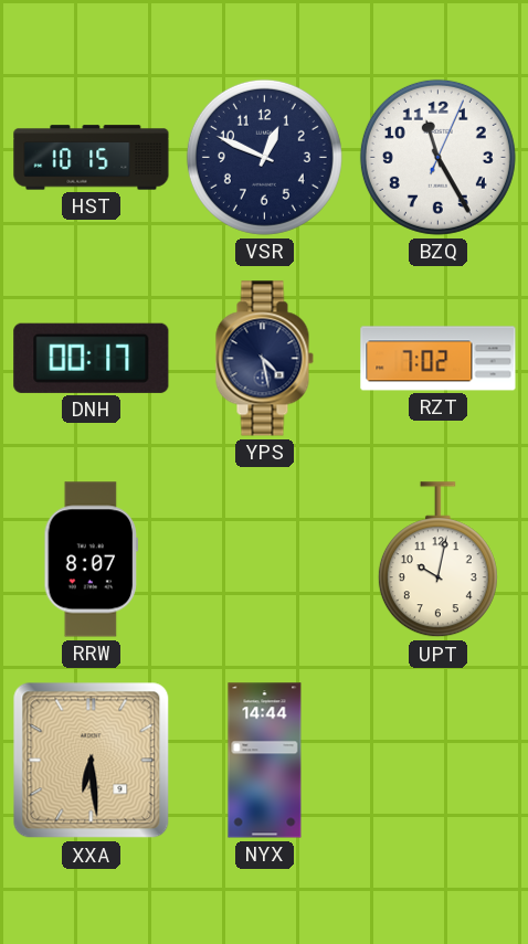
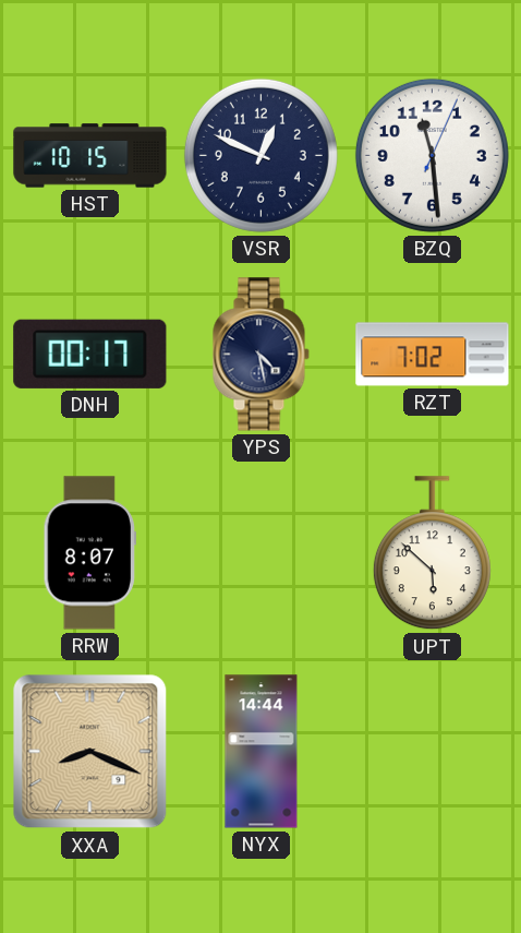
BZQ: 11:25 -> 11:29 (432, 155)
UPT: 10:02 -> 5:52 (432, 553)
XXA: 6:29 -> 8:19 (90, 752)
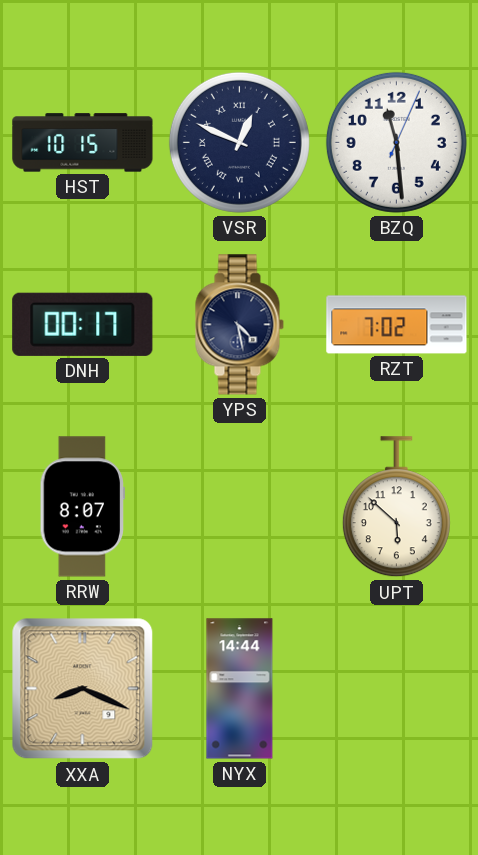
VSR numerals: Arabic -> Roman (239, 142)
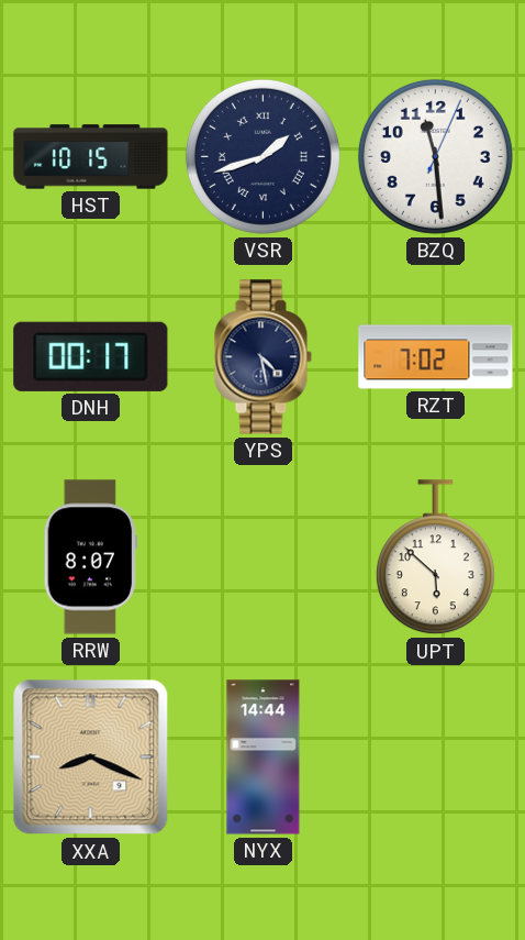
VSR: 12:49 -> 1:42 (262, 156)
